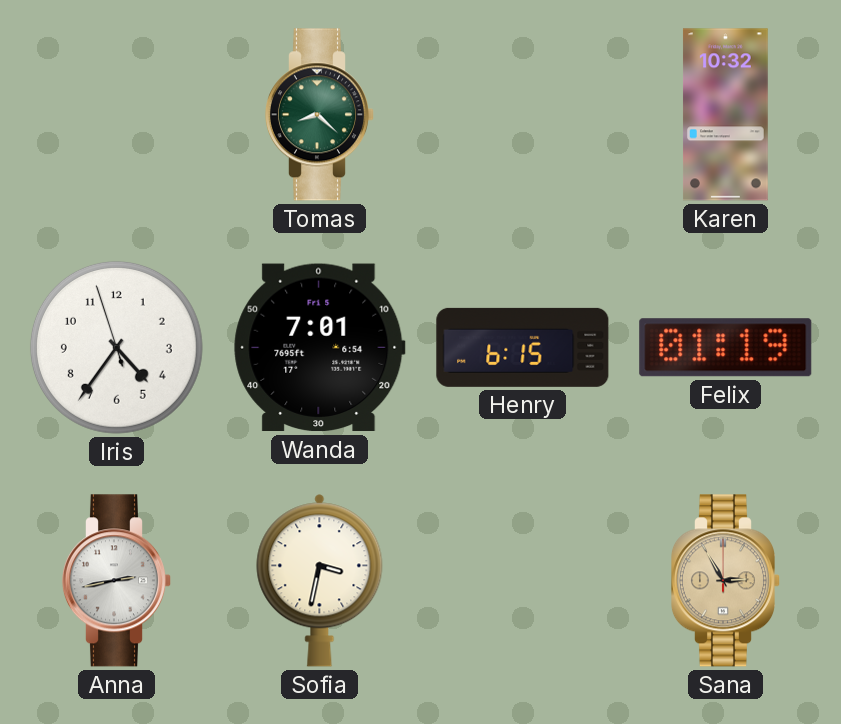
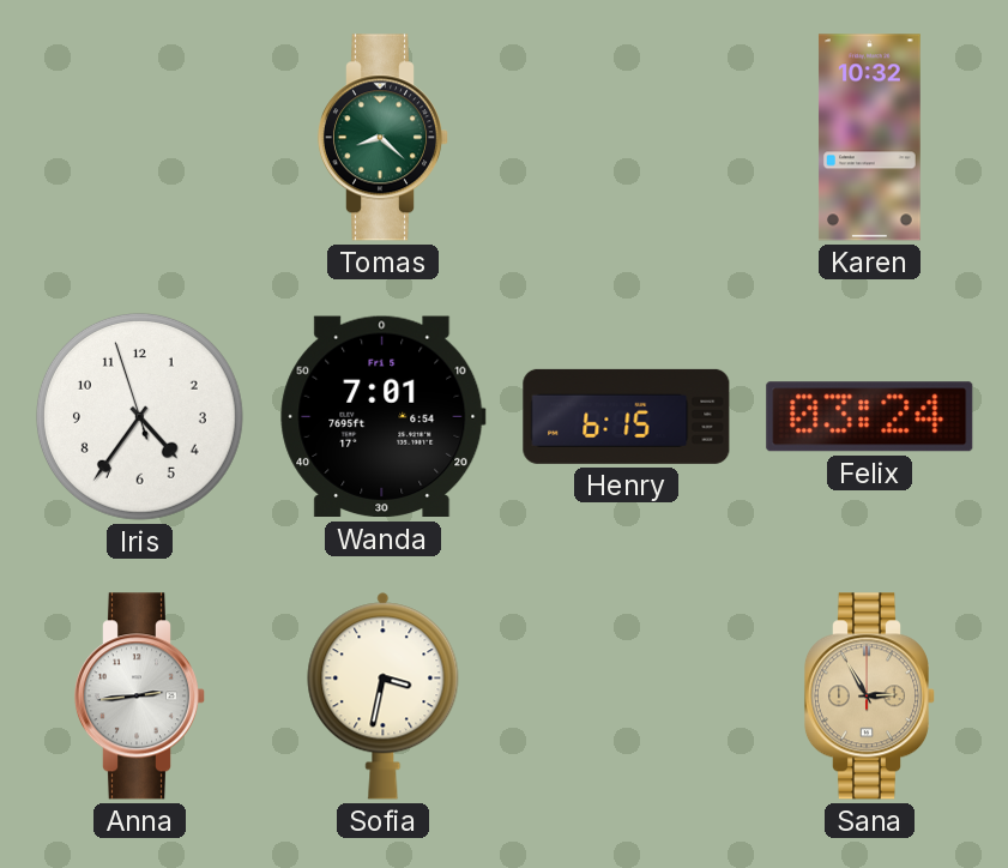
Felix: 01:19 -> 03:24 (870, 417)
Anna: 2:43 -> 2:44 (139, 697)
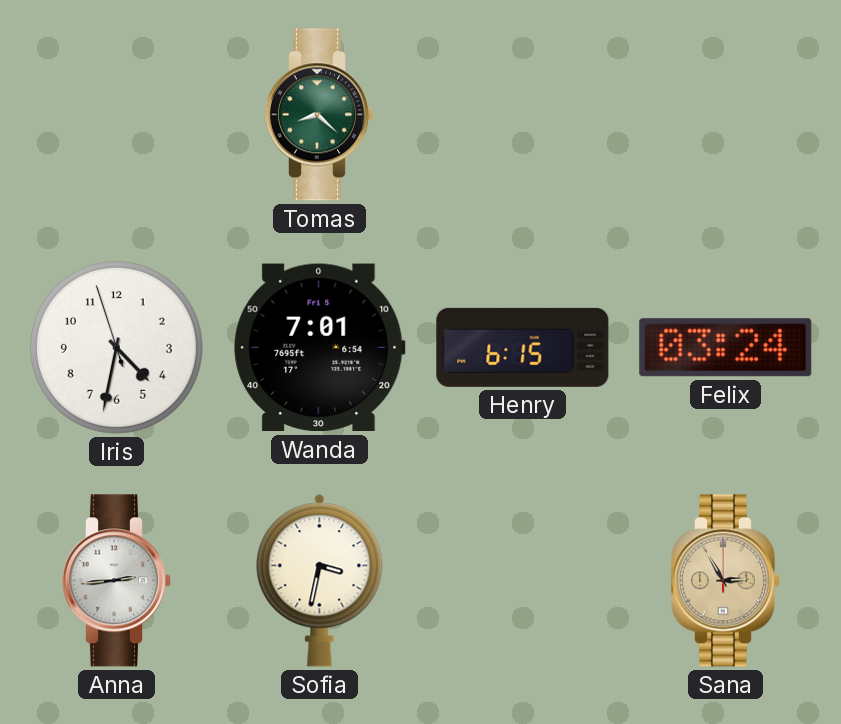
Karen: 10:32 -> none (869, 138)
Iris: 4:35 -> 4:31 (116, 347)
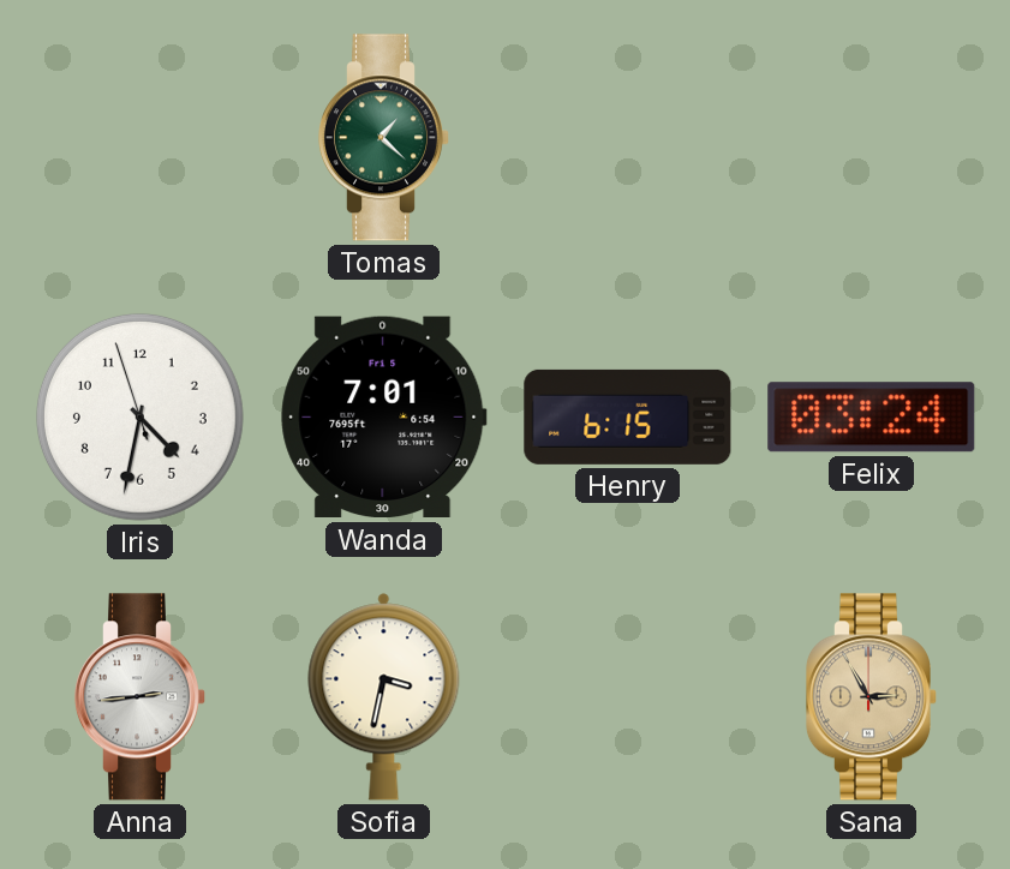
Tomas: 8:22 -> 1:22 (383, 138)
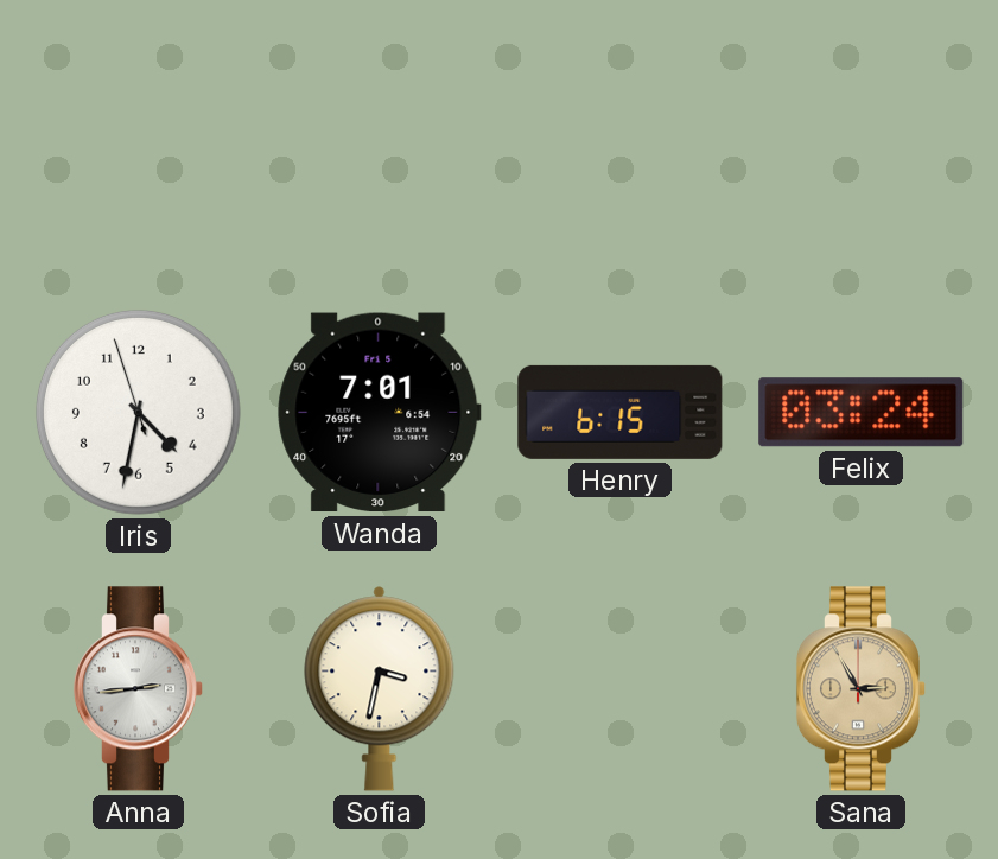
Tomas: 1:22 -> none (383, 138)
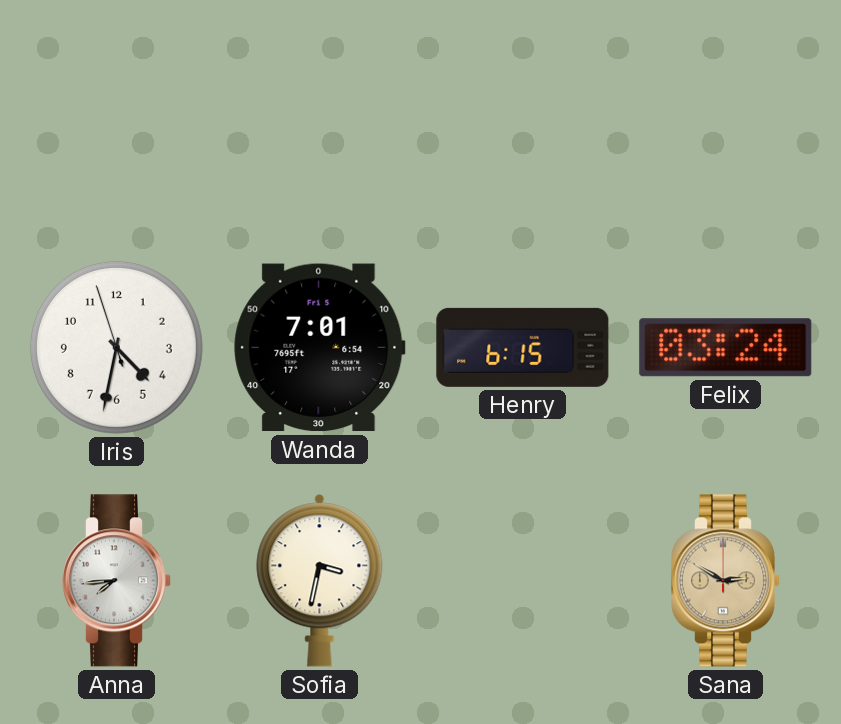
Anna: 2:44 -> 7:44 (116, 581)
Sana: 2:55 -> 2:50 (725, 581)
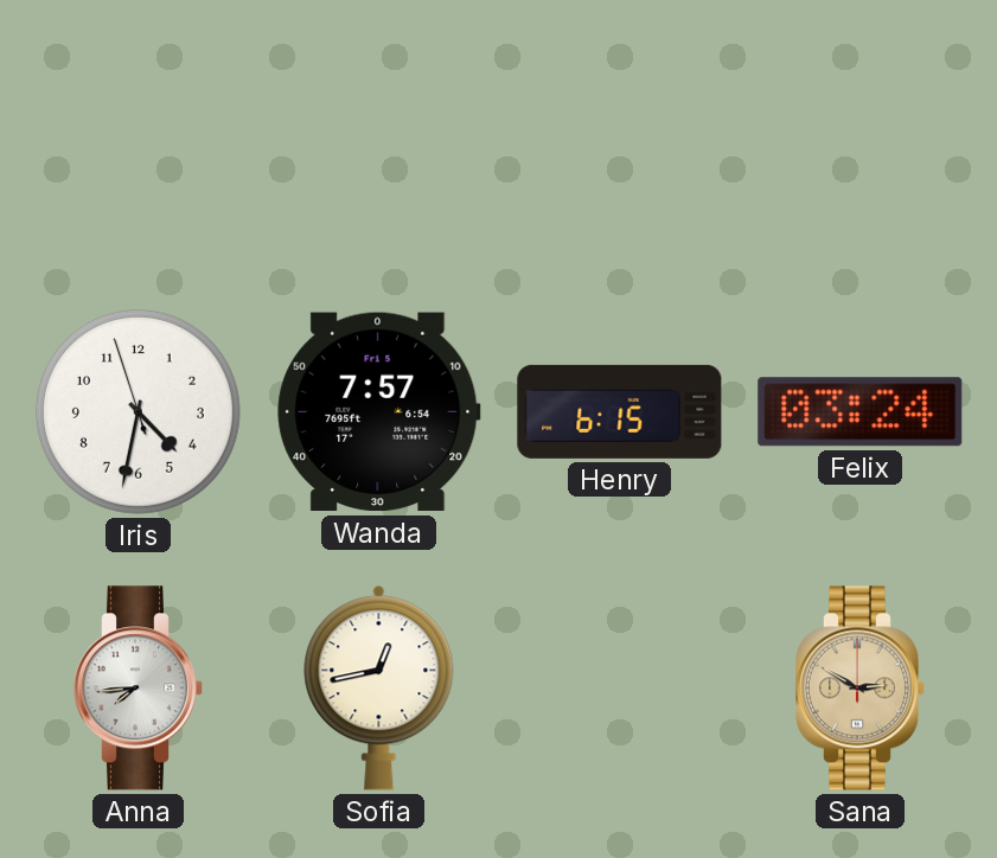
Wanda: 7:01 -> 7:57 (379, 412)
Sofia: 3:32 -> 12:43 (379, 689)
